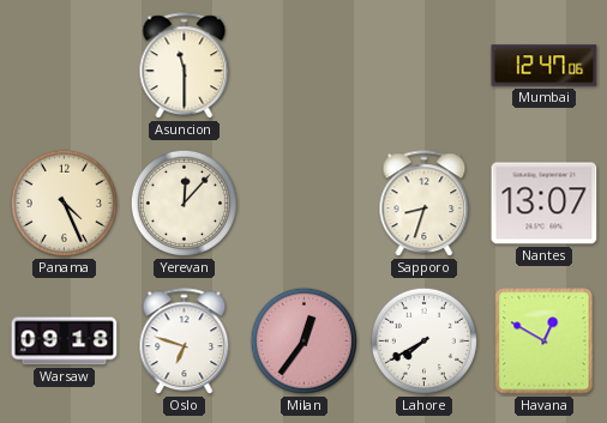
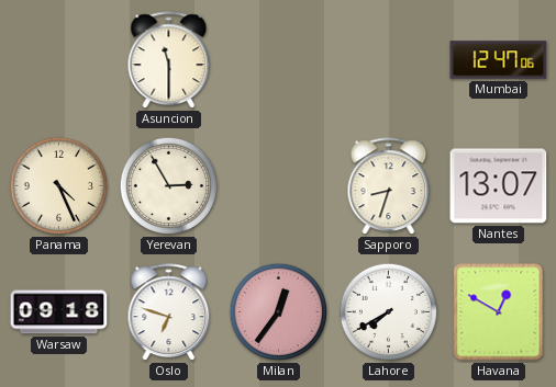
Yerevan: 12:07 -> 2:55 (168, 185)
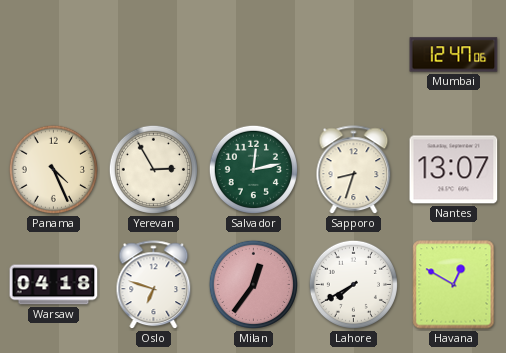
Asuncion: 11:30 -> none (169, 60)
Salvador: none -> 12:13 (253, 169)
Warsaw: 09:18 -> 04:18 (54, 285)
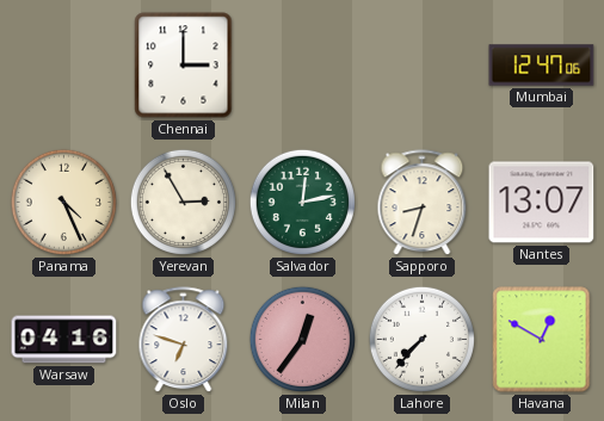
Chennai: none -> 3:00 (184, 66)
Warsaw: 04:18 -> 04:16 (64, 340)
Lahore: 7:40 -> 7:37 (421, 339)
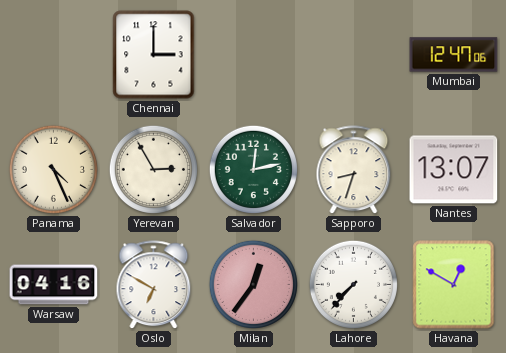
Oslo: 6:48 -> 6:50 (154, 285)
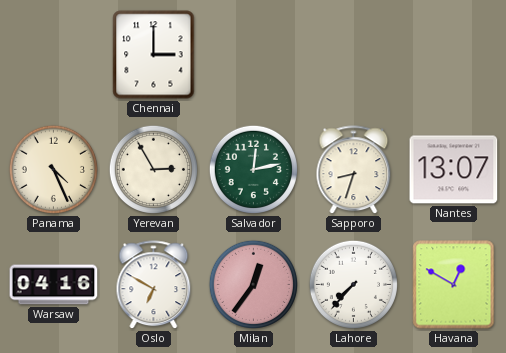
Mumbai: 12:47 -> none (454, 55)
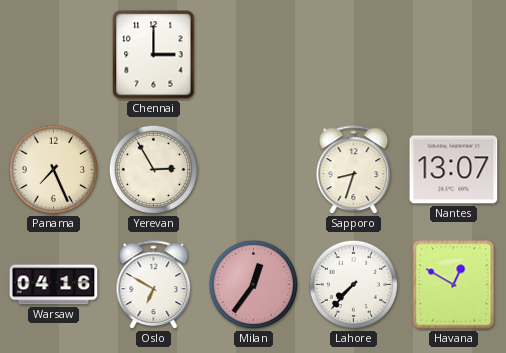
Panama: 4:26 -> 7:26 (53, 169)
Salvador: 12:13 -> none (253, 169)
